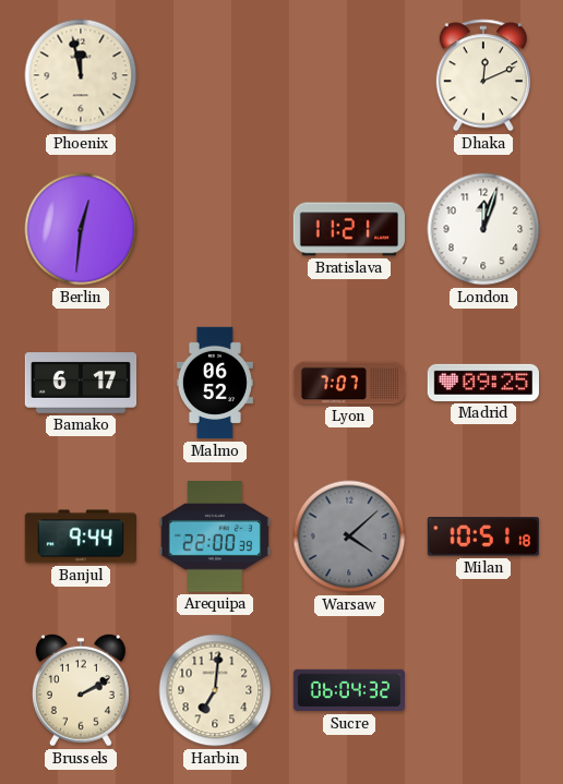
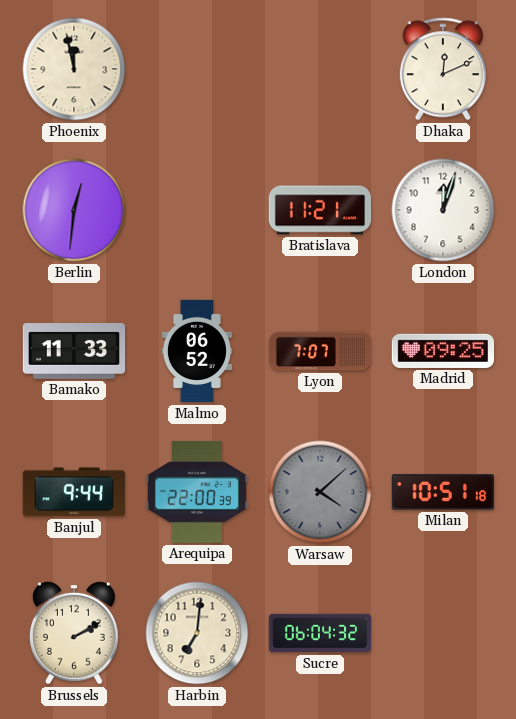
Bamako: 6:17 -> 11:33 (74, 352)
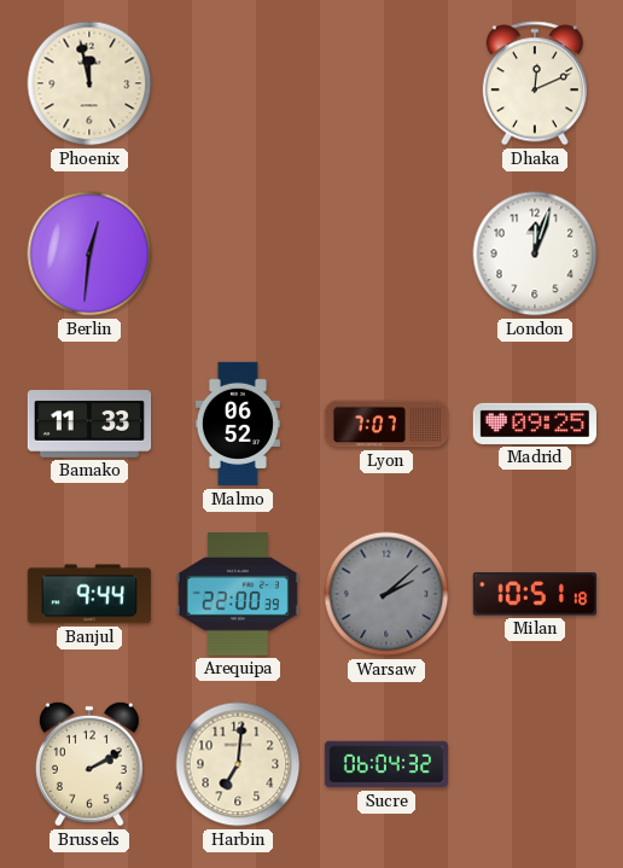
Bratislava: 11:21 -> none (319, 210)
Warsaw: 4:08 -> 2:08 (386, 594)
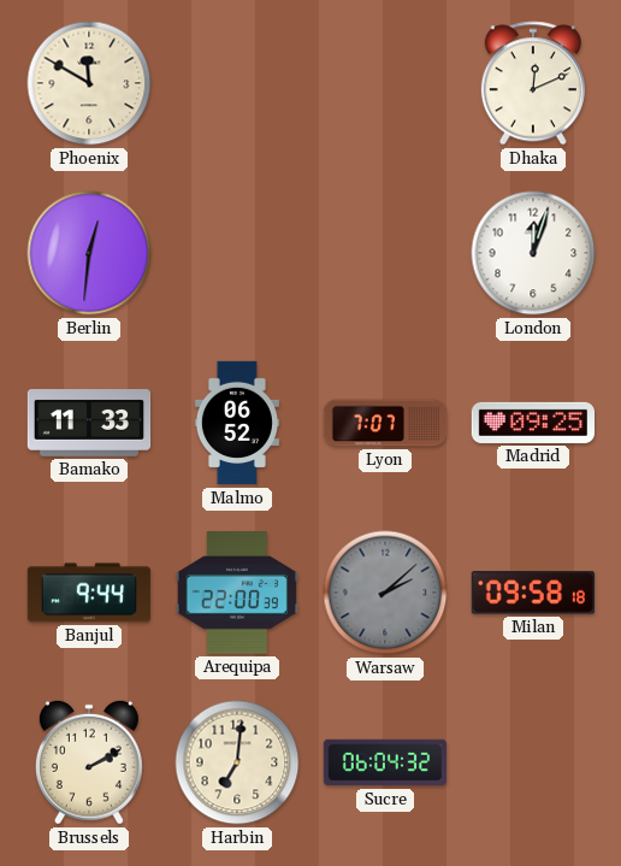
Phoenix: 11:58 -> 11:50 (89, 83)
Milan: 10:51 -> 09:58 (532, 593)
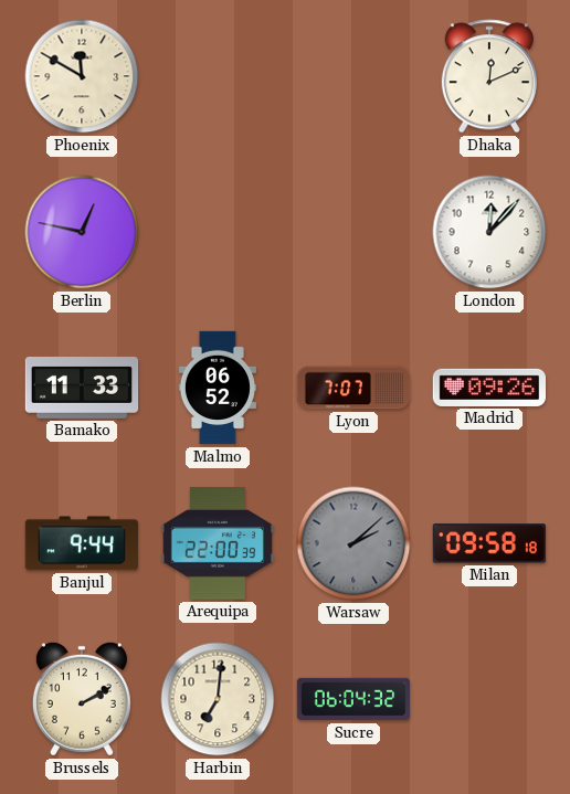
Berlin: 12:31 -> 12:47 (82, 232)
London: 12:03 -> 12:07 (489, 232)
Madrid: 09:25 -> 09:26 (488, 388)
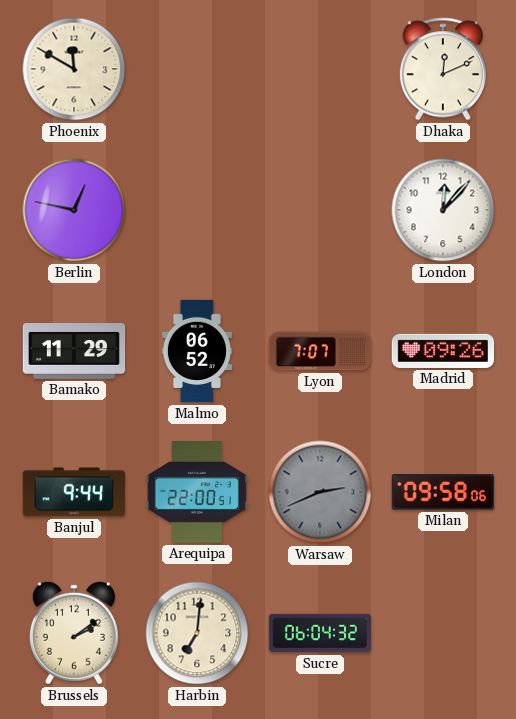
Bamako: 11:33 -> 11:29 (74, 352)
Arequipa: 22:00:39 -> 22:00:51 (196, 493)
Warsaw: 2:08 -> 2:41 (320, 492)
Milan: 09:58:18 -> 09:58:06 (442, 492)
Brussels: 2:10 -> 2:09 (74, 633)
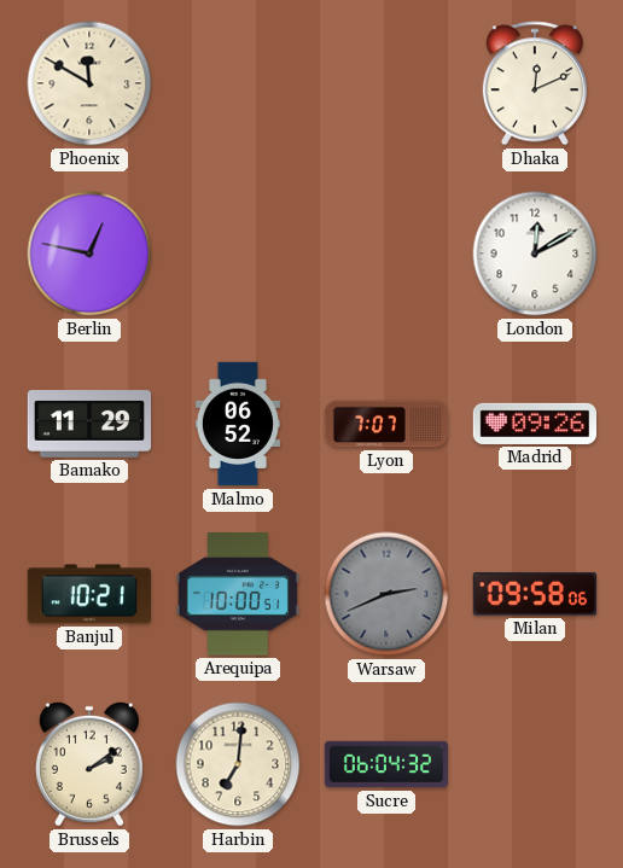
London: 12:07 -> 12:10 (535, 254)
Banjul: 9:44 -> 10:21 (88, 594)
Arequipa: 22:00 -> 10:00 (237, 595)
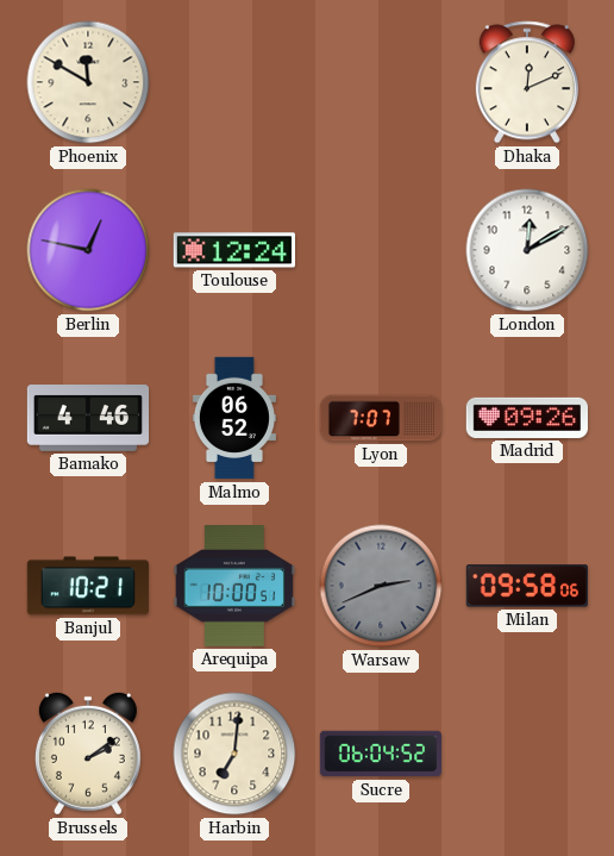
Toulouse: none -> 12:24 (233, 250)
Bamako: 11:29 -> 4:46 (88, 419)
Sucre: 06:04:32 -> 06:04:52 (381, 754)
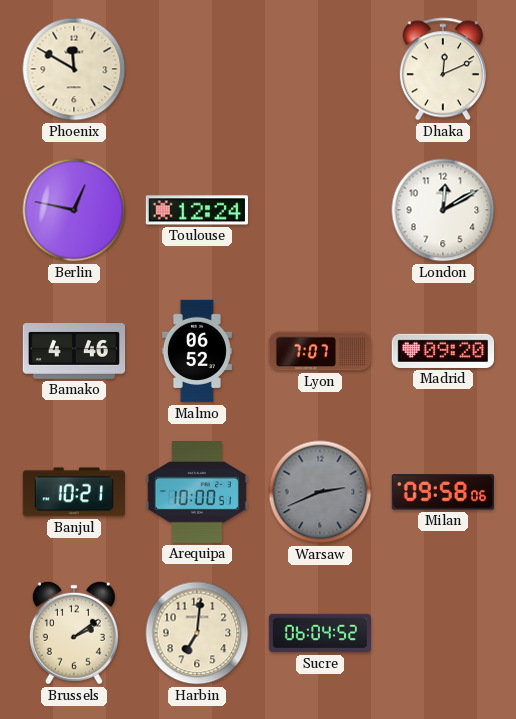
Madrid: 09:26 -> 09:20 (442, 351)
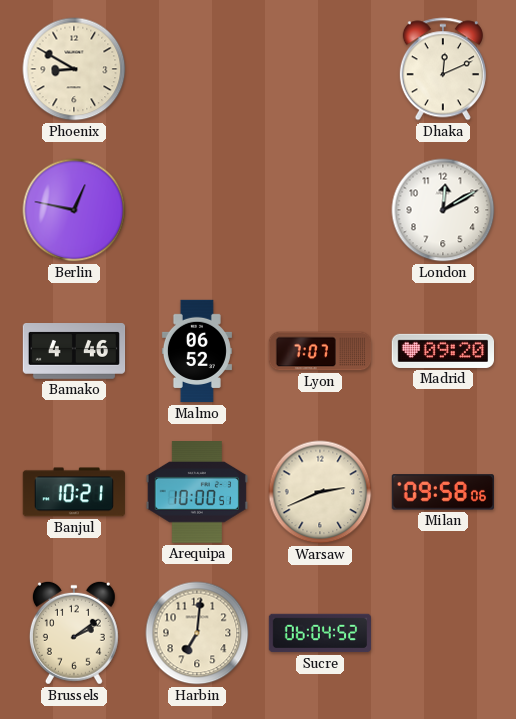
Phoenix: 11:50 -> 8:50 (74, 69)
Toulouse: 12:24 -> none (196, 210)
Warsaw dial: grey -> cream (320, 492)
